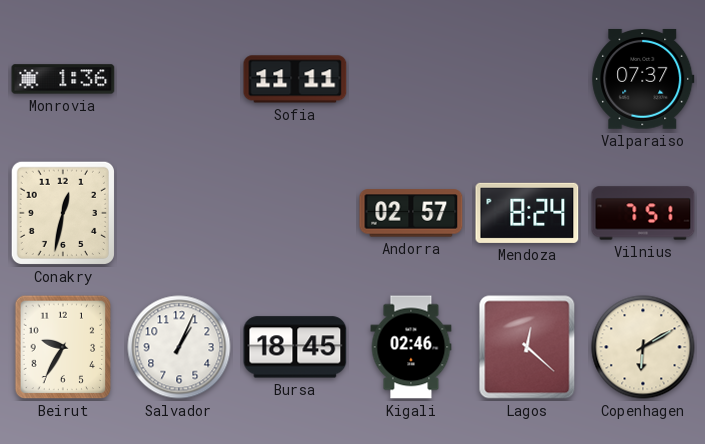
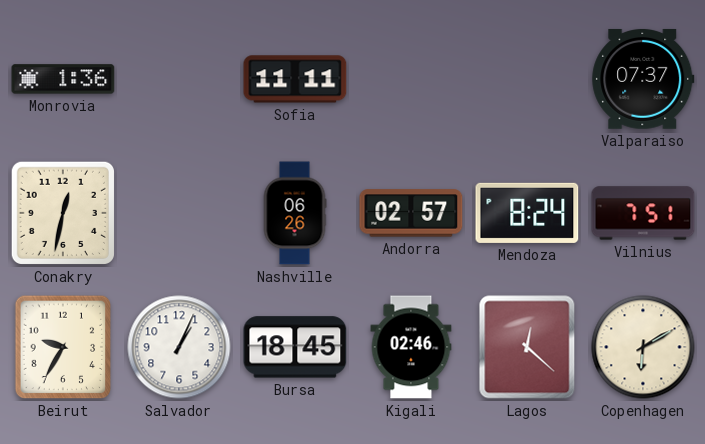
Nashville: none -> 06:26 (295, 213)
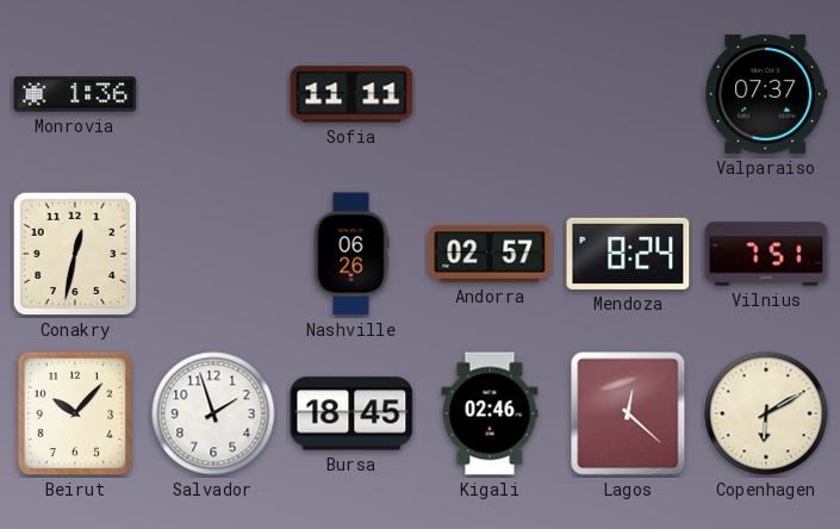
Beirut: 9:35 -> 10:07 (75, 413)
Salvador: 1:04 -> 1:57 (213, 413)
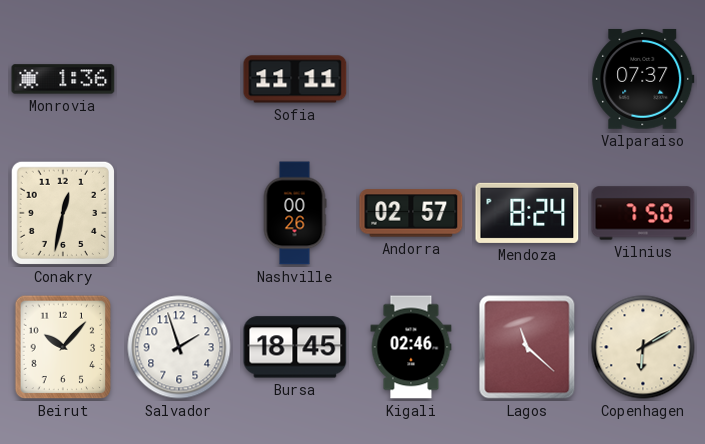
Nashville: 06:26 -> 00:26 (295, 213)
Vilnius: 7:51 -> 7:50 (643, 213)
Lagos: 12:22 -> 11:22 (527, 347)
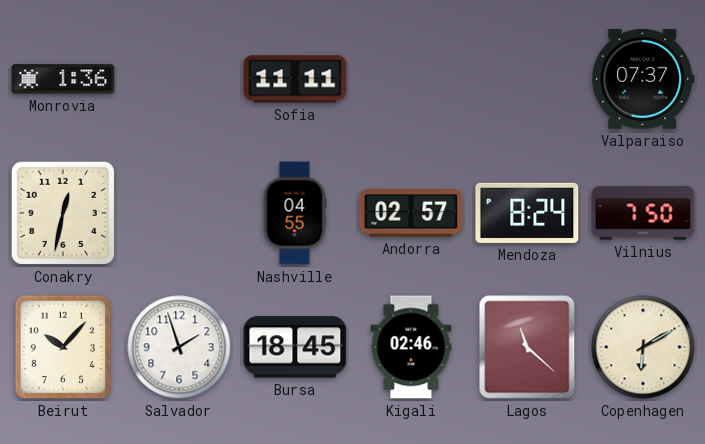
Nashville: 00:26 -> 04:55 (295, 213)
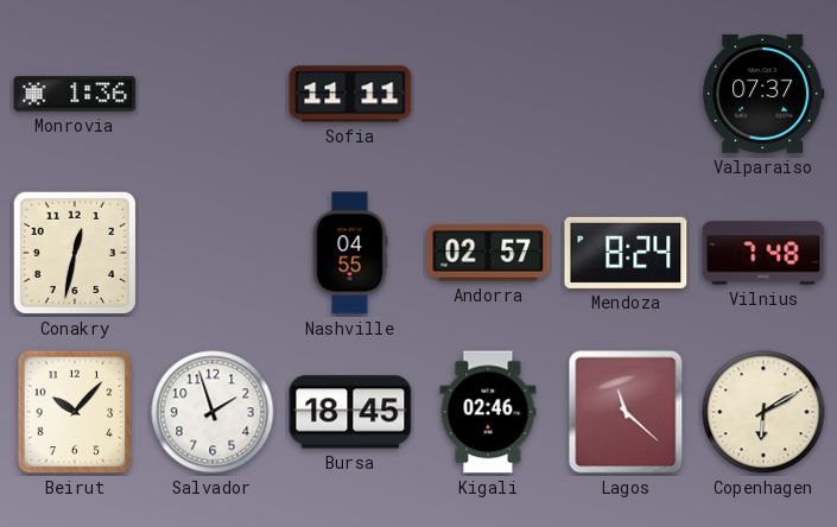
Vilnius: 7:50 -> 7:48 (763, 253)
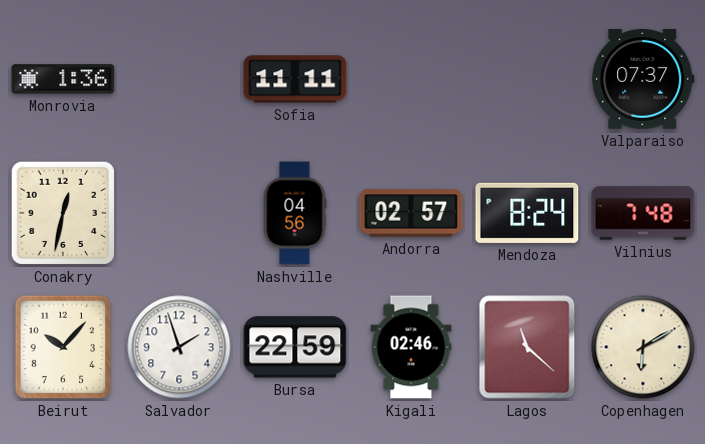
Nashville: 04:55 -> 04:56 (295, 213)
Bursa: 18:45 -> 22:59 (295, 347)
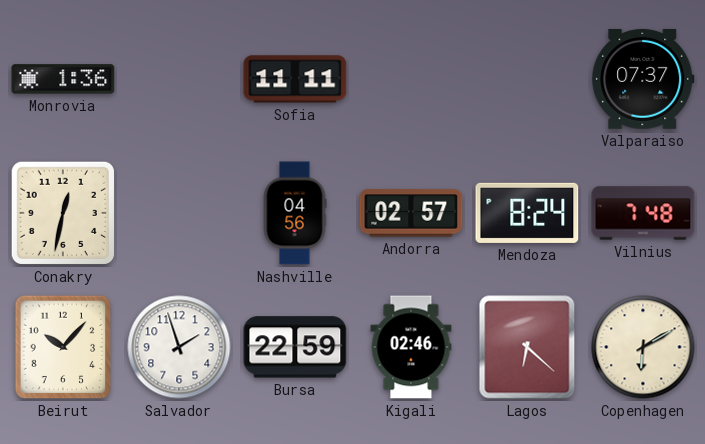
Lagos: 11:22 -> 6:22 (527, 347)
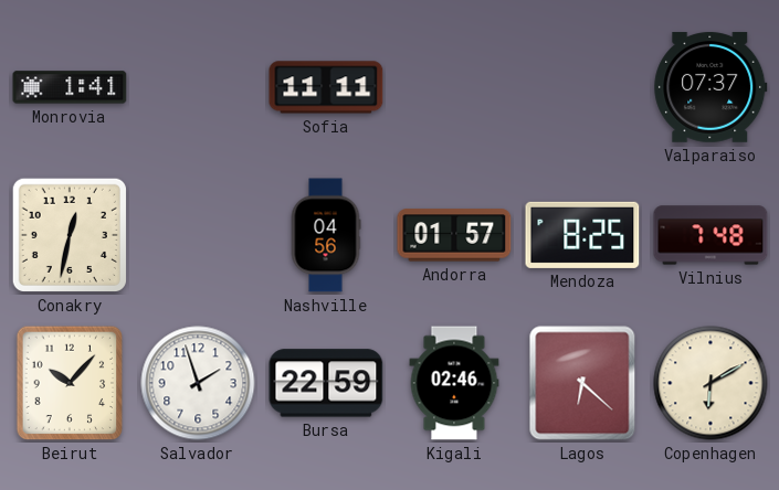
Monrovia: 1:36 -> 1:41 (70, 87)
Andorra: 02:57 -> 01:57 (454, 235)
Mendoza: 8:24 -> 8:25 (582, 235)
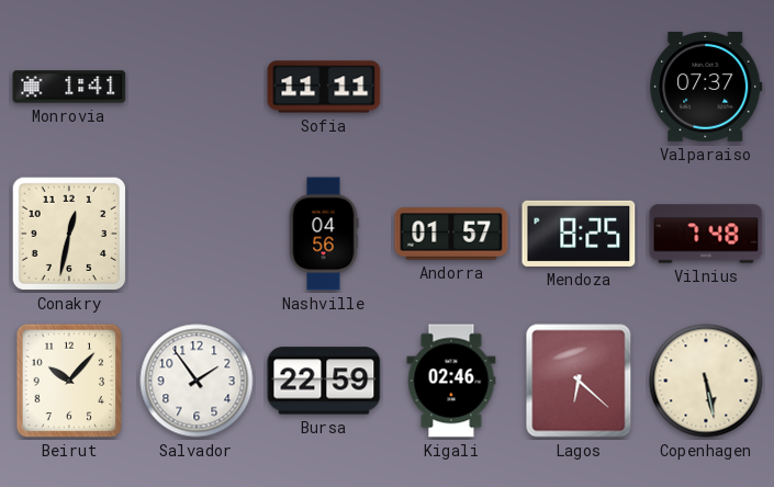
Salvador: 1:57 -> 1:54 (197, 381)
Copenhagen: 6:10 -> 5:28 (706, 381)
